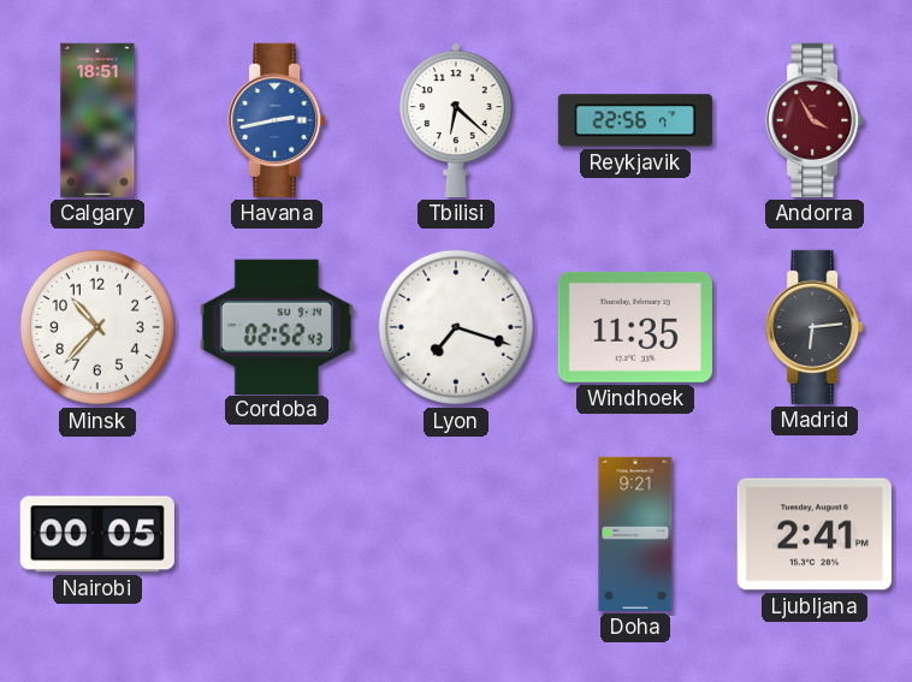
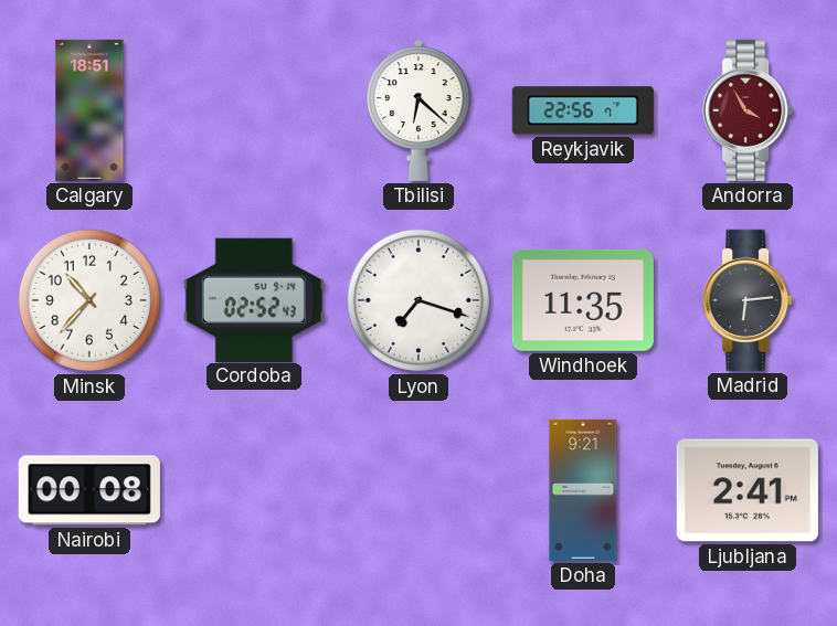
Havana: 2:43 -> none (277, 120)
Nairobi: 00:05 -> 00:08 (89, 490)
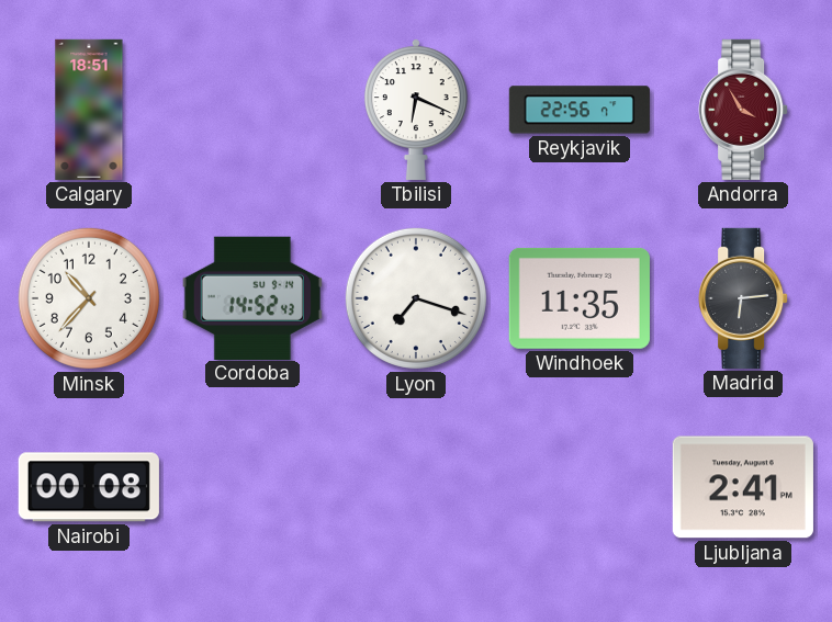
Tbilisi: 6:22 -> 6:19 (417, 110)
Cordoba: 02:52 -> 14:52 (252, 297)
Doha: 9:21 -> none (583, 490)
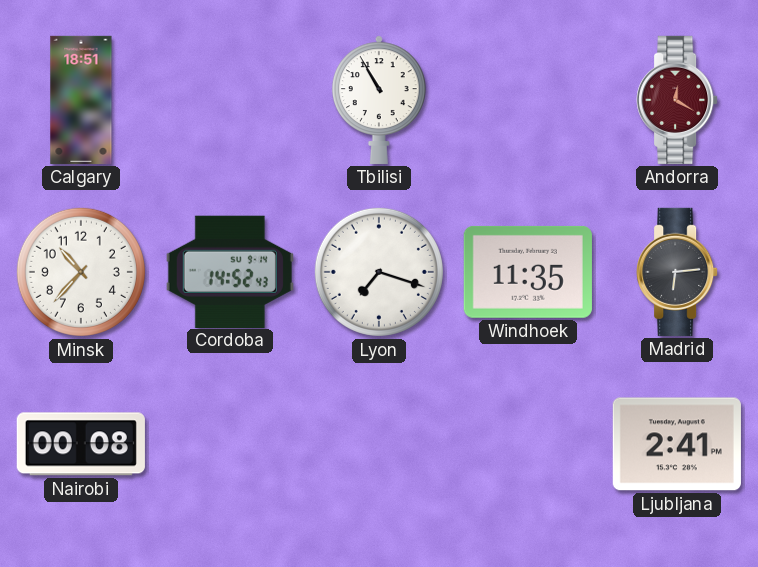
Tbilisi: 6:19 -> 10:55 (380, 100)
Reykjavik: 22:56 -> none (580, 110)
Andorra: 3:55 -> 12:20 (677, 100)
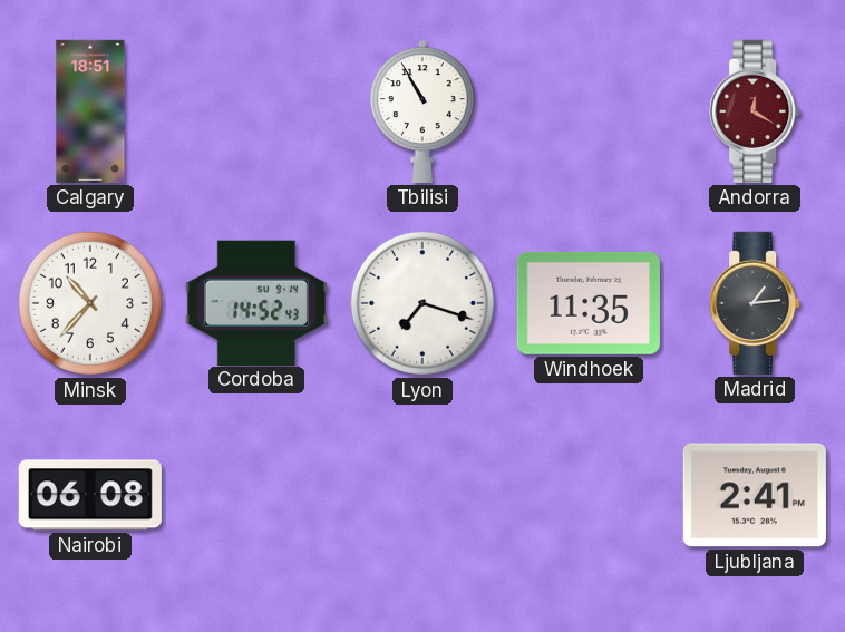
Madrid: 6:14 -> 1:14 (755, 303)
Nairobi: 00:08 -> 06:08 (90, 495)
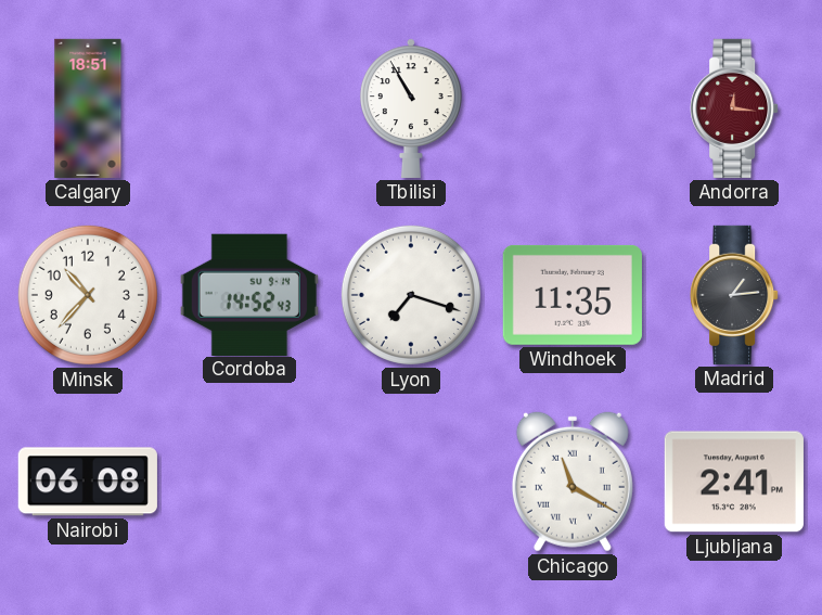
Andorra: 12:20 -> 12:16 (734, 108)
Chicago: none -> 11:20 (573, 482)
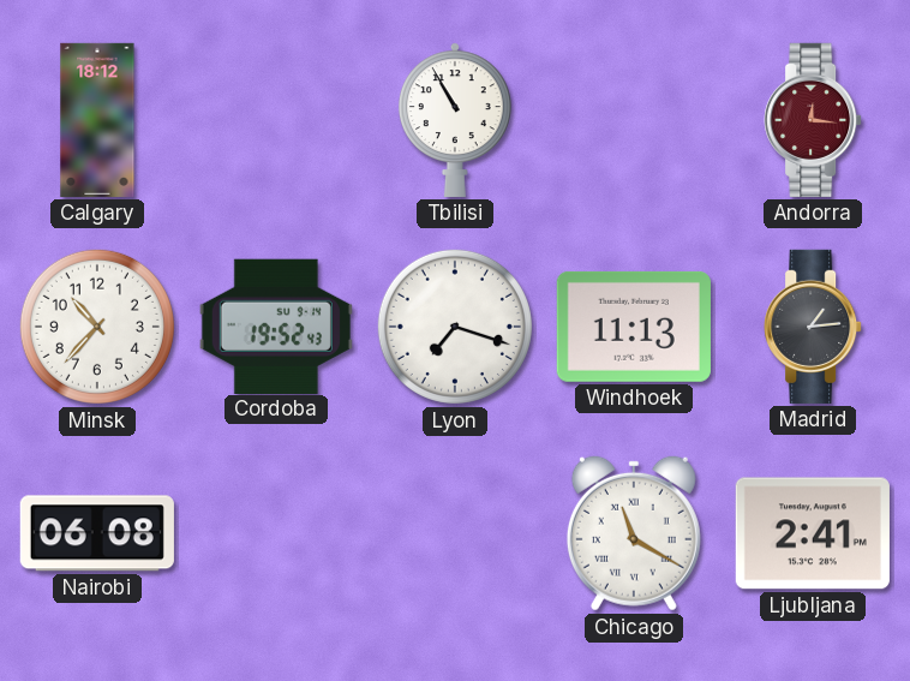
Calgary: 18:51 -> 18:12 (97, 120)
Cordoba: 14:52 -> 19:52 (276, 325)
Windhoek: 11:35 -> 11:13 (634, 327)
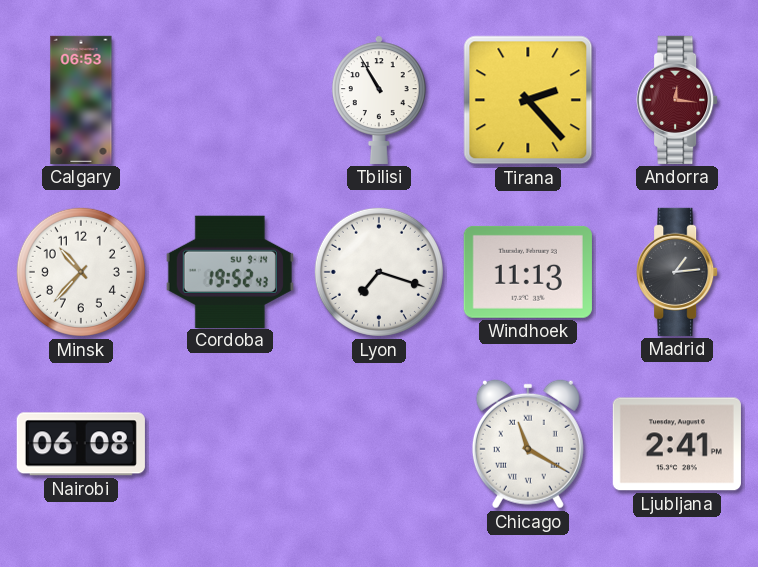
Calgary: 18:12 -> 06:53 (81, 100)
Tirana: none -> 2:23 (528, 100)
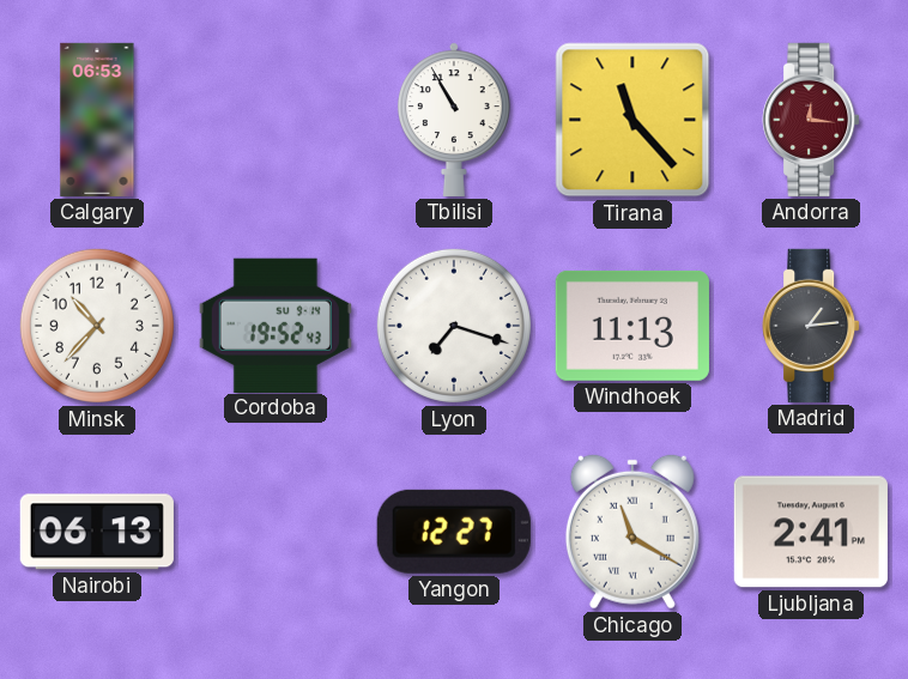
Tirana: 2:23 -> 11:23 (632, 120)
Nairobi: 06:08 -> 06:13 (97, 532)
Yangon: none -> 12:27 (454, 532)
